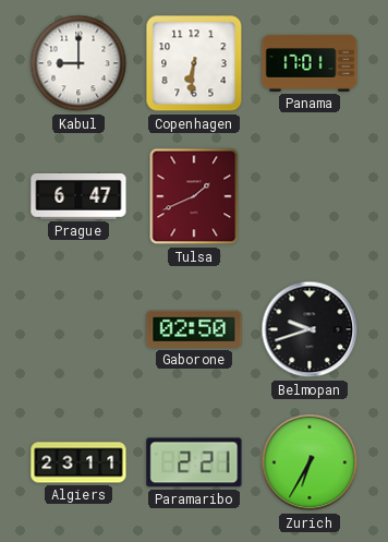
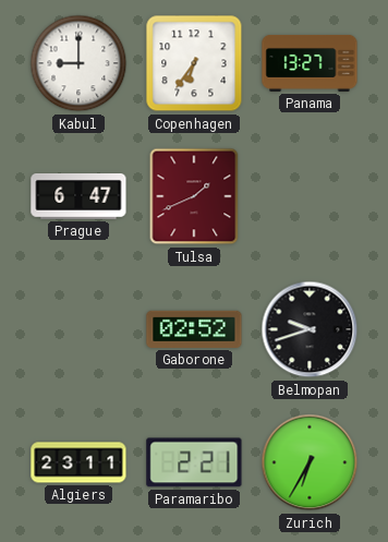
Copenhagen: 6:31 -> 6:36 (194, 63)
Panama: 17:01 -> 13:27 (310, 63)
Gaborone: 02:50 -> 02:52 (194, 329)
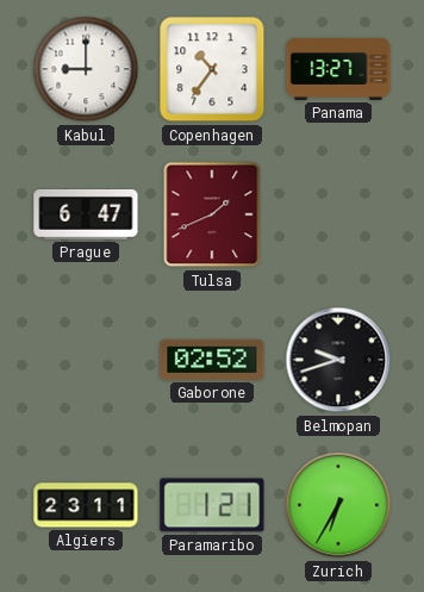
Copenhagen: 6:36 -> 10:36 (212, 69)
Paramaribo: 2:21 -> 1:21 (212, 505)
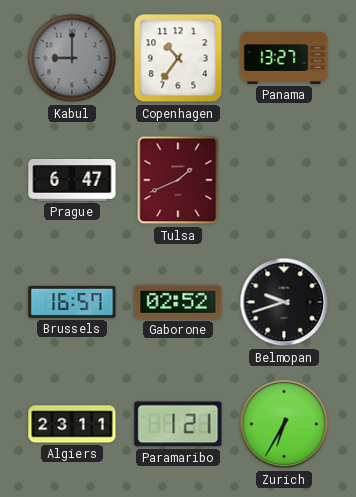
Kabul dial: white -> grey (72, 58)
Brussels: none -> 16:57 (72, 302)
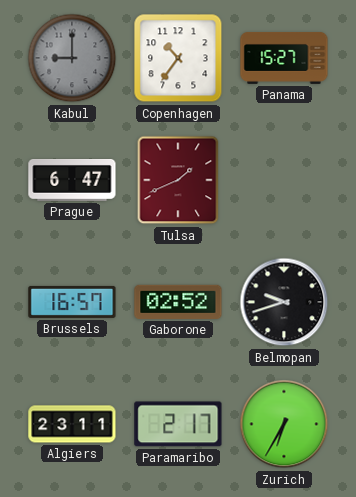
Panama: 13:27 -> 15:27 (284, 58)
Paramaribo: 1:21 -> 2:17 (178, 424)
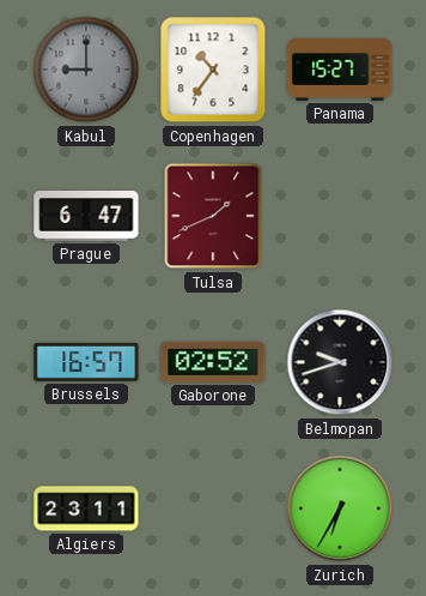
Paramaribo: 2:17 -> none (178, 424)
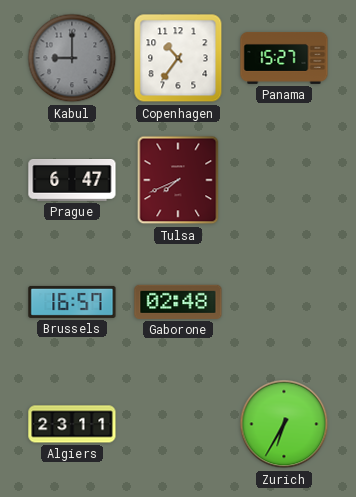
Tulsa: 1:41 -> 7:41 (178, 180)
Gaborone: 02:52 -> 02:48 (178, 302)
Belmopan: 9:42 -> none (340, 362)
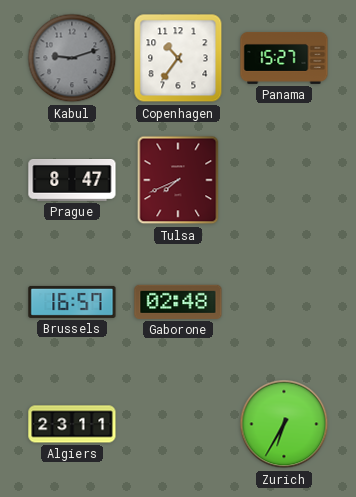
Kabul: 9:00 -> 9:12 (72, 58)
Prague: 6:47 -> 8:47 (72, 181)
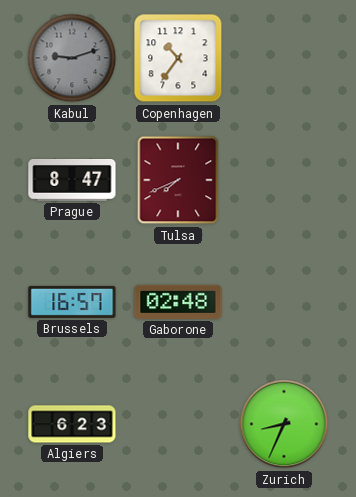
Panama: 15:27 -> none (284, 58)
Algiers: 23:11 -> 6:23 (72, 424)
Zurich: 6:35 -> 8:34 (284, 424)
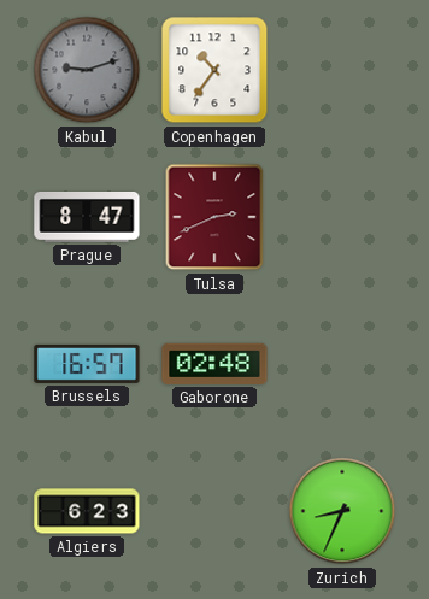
Tulsa: 7:41 -> 2:41 (214, 217)
